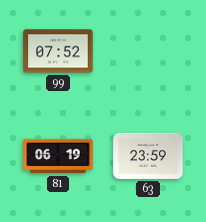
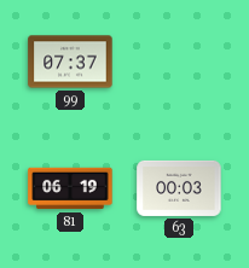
99: 07:52 -> 07:37 (70, 62)
63: 23:59 -> 00:03 (179, 188)
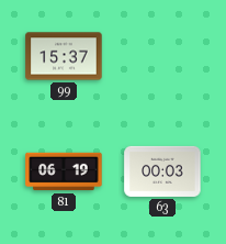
99: 07:37 -> 15:37 (64, 56)
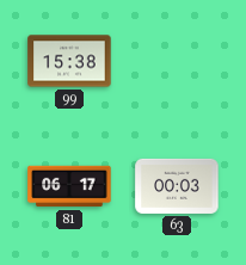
99: 15:37 -> 15:38 (69, 61)
81: 06:19 -> 06:17 (69, 186)
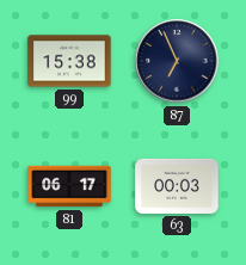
87: none -> 6:56 (177, 61)
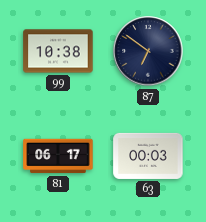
99: 15:38 -> 10:38 (58, 51)
87: 6:56 -> 6:51 (148, 51)
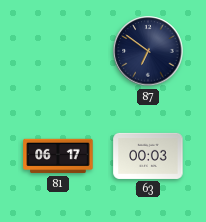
99: 10:38 -> none (58, 51)
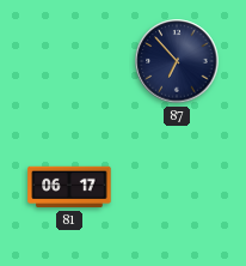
87: 6:51 -> 6:53 (177, 61)
63: 00:03 -> none (148, 156)
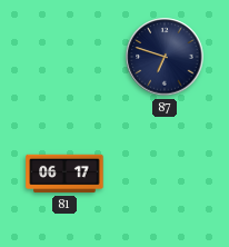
87: 6:53 -> 6:48 (165, 57)
